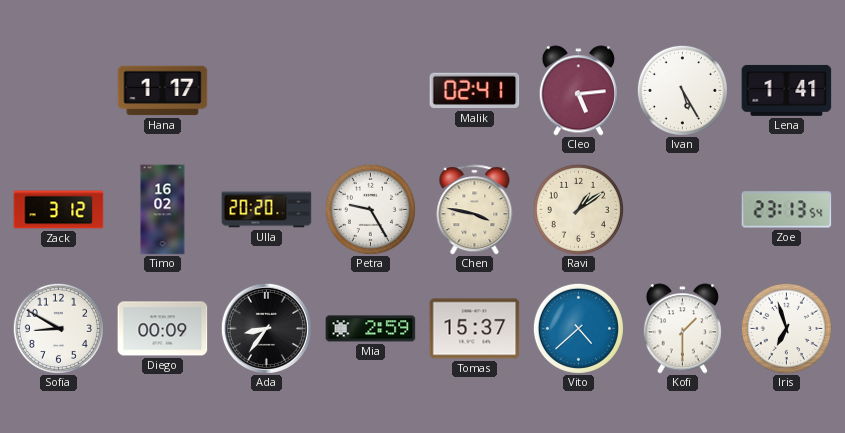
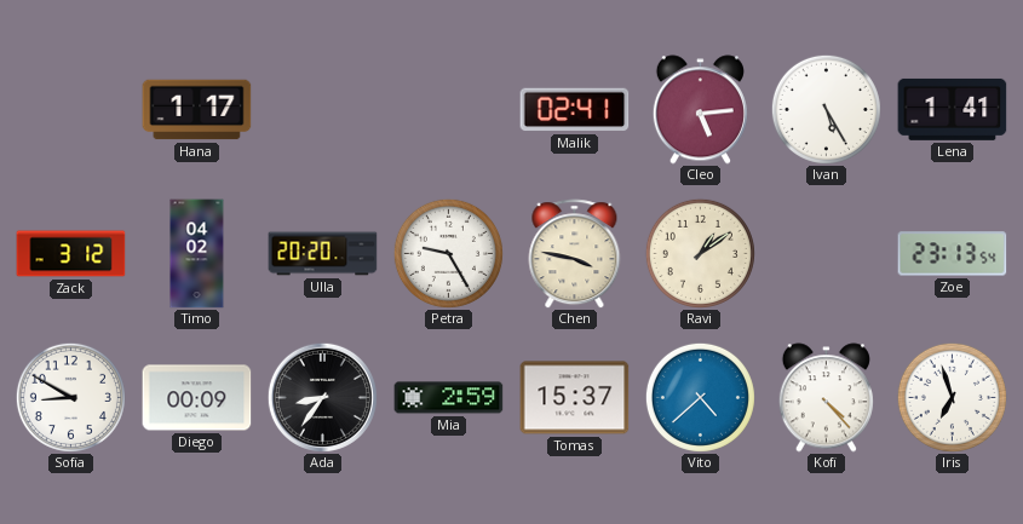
Timo: 16:02 -> 04:02 (197, 254)
Kofi: 1:30 -> 4:23 (826, 398)
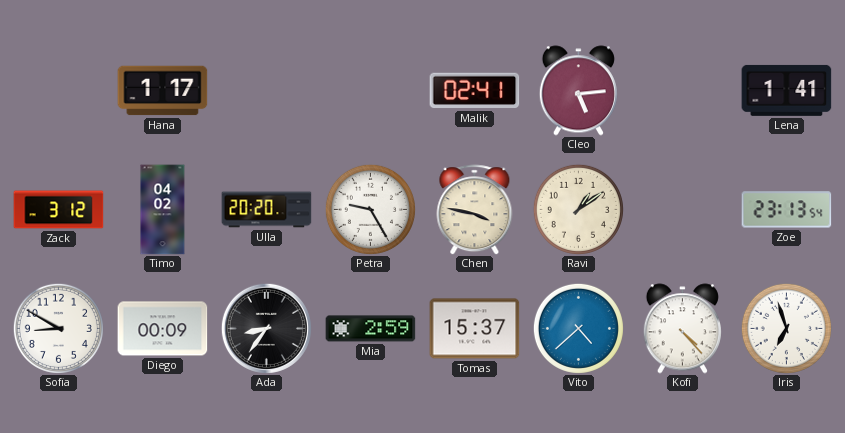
Ivan: 5:25 -> none (826, 109)
